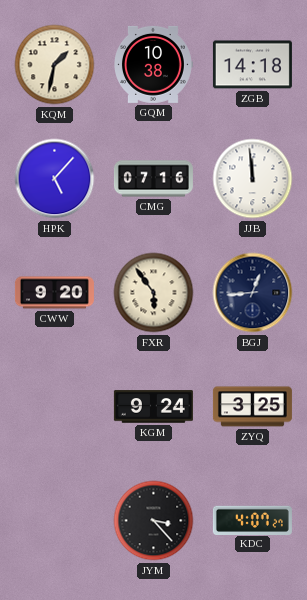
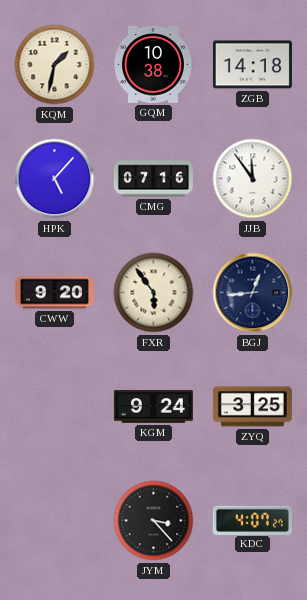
JJB: 11:59 -> 11:54 (253, 179)
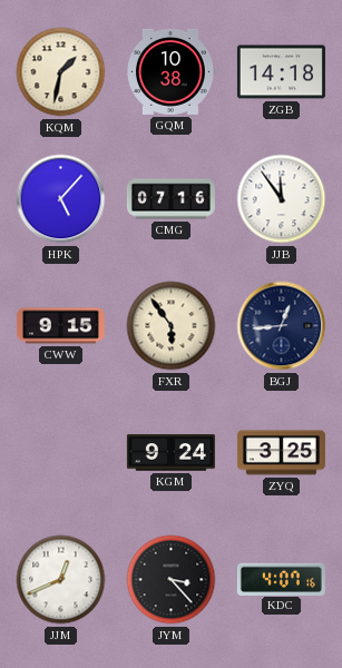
CWW: 9:20 -> 9:15 (60, 326)
JJM: none -> 12:41 (61, 580)
KDC: 4:07:27 -> 4:07:16 (281, 579)
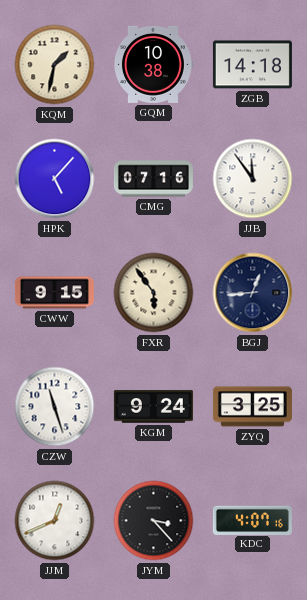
CZW: none -> 11:27 (55, 407)
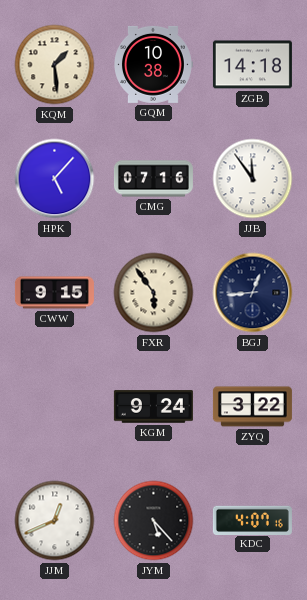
KQM: 1:32 -> 1:29 (55, 65)
CZW: 11:27 -> none (55, 407)
ZYQ: 3:25 -> 3:22 (252, 407)
JYM: 3:23 -> 5:23 (154, 521)
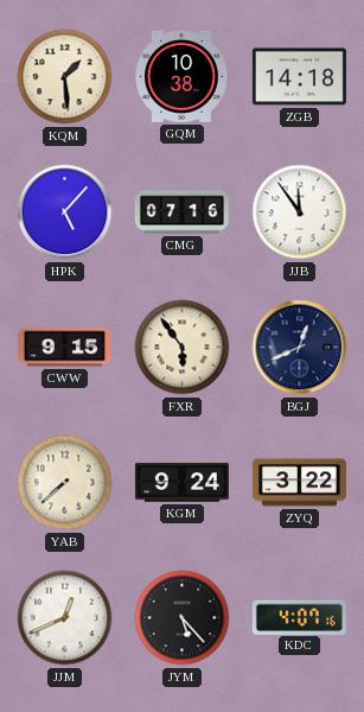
BGJ: 12:44 -> 12:41 (300, 348)
YAB: none -> 7:38 (65, 483)
